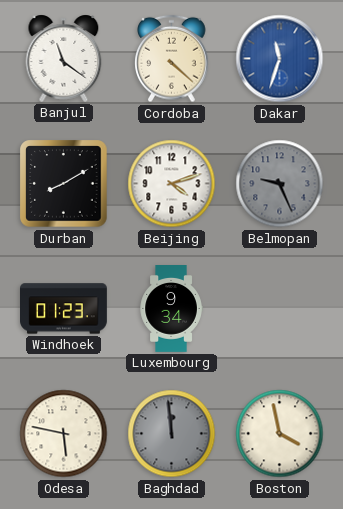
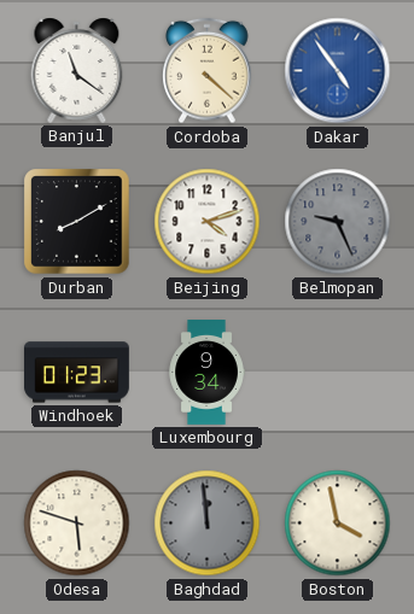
Dakar: 11:33 -> 4:54 (338, 71)
Odesa: 5:47 -> 5:48 (77, 524)
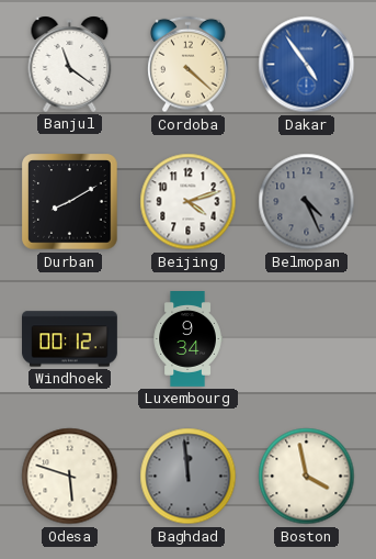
Belmopan: 9:26 -> 4:26 (307, 202)
Windhoek: 01:23 -> 00:12 (70, 339)
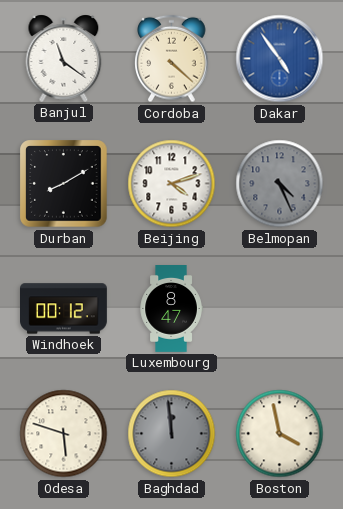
Luxembourg: 9:34 -> 8:47 (171, 309)
